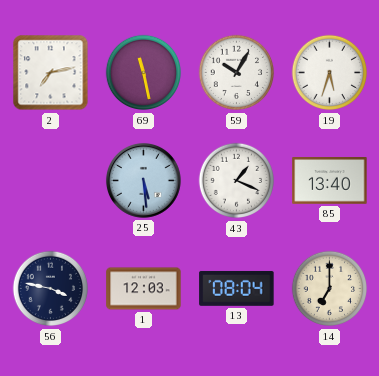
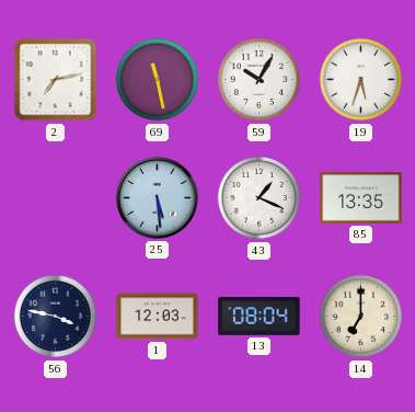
85: 13:40 -> 13:35 (361, 198)
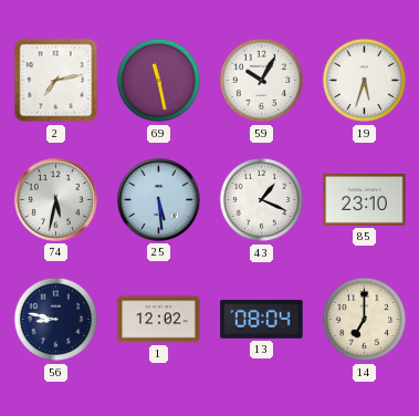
74: none -> 5:32 (55, 199)
85: 13:35 -> 23:10 (365, 200)
56: 3:47 -> 8:47 (56, 320)
1: 12:03 -> 12:02 (159, 320)
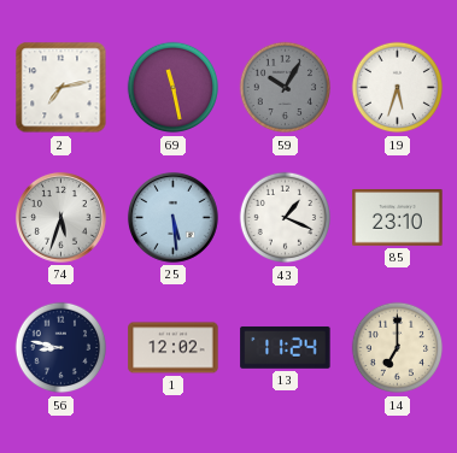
59 dial: white -> grey (286, 88)
74: 5:32 -> 5:33 (60, 217)
13: 08:04 -> 11:24 (286, 347)
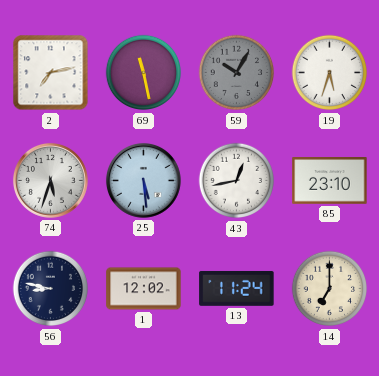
43: 1:19 -> 12:43 (237, 181)
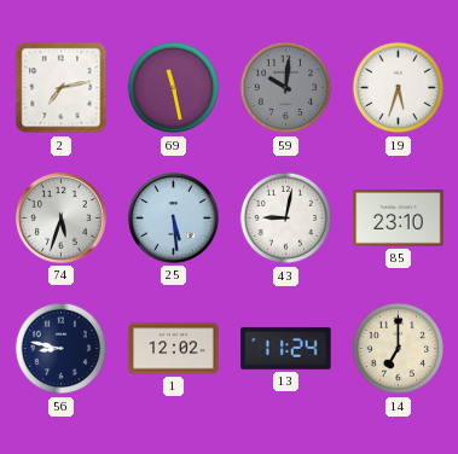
59: 10:05 -> 10:01 (286, 88)
43: 12:43 -> 9:02 (286, 219)
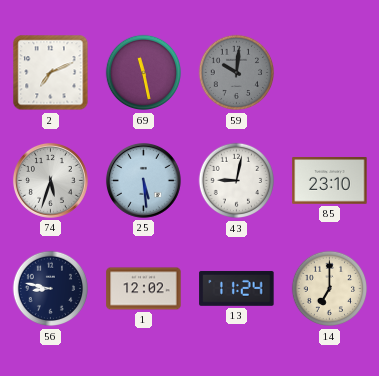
2: 7:13 -> 7:11 (51, 73)
19: 5:33 -> none (399, 88)
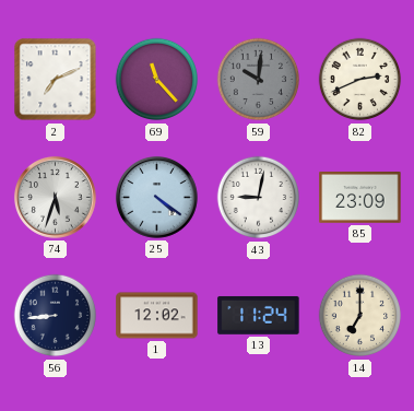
69: 11:28 -> 11:23 (157, 80)
82: none -> 2:41 (360, 80)
25: 5:29 -> 4:21 (156, 197)
85: 23:10 -> 23:09 (360, 198)
56: 8:47 -> 8:44 (56, 316)
